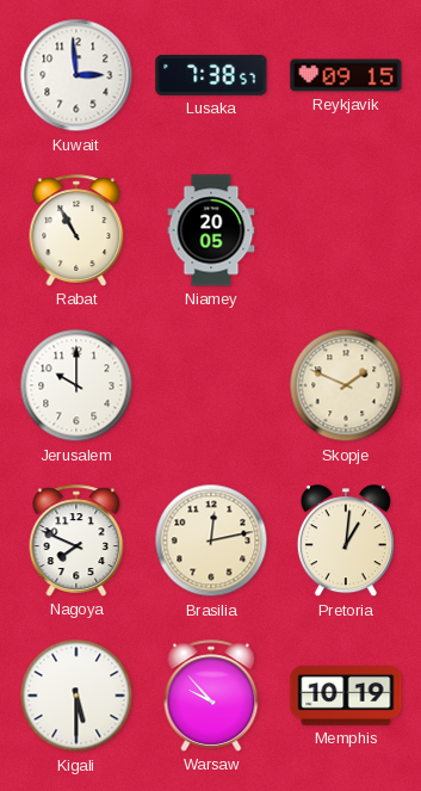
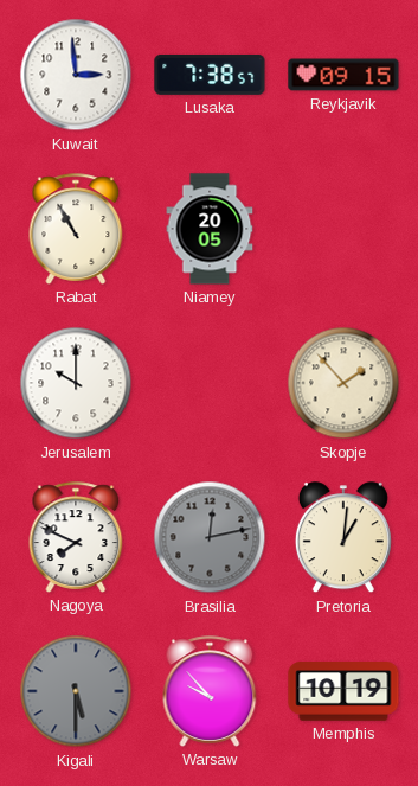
Skopje: 1:49 -> 1:53 (343, 383)
Brasilia dial: cream -> grey (210, 537)
Kigali dial: white -> grey (76, 691)
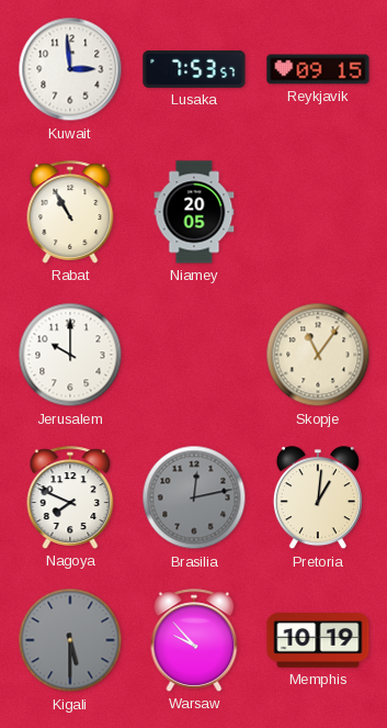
Lusaka: 7:38 -> 7:53 (194, 69)
Skopje: 1:53 -> 11:06 (318, 355)
